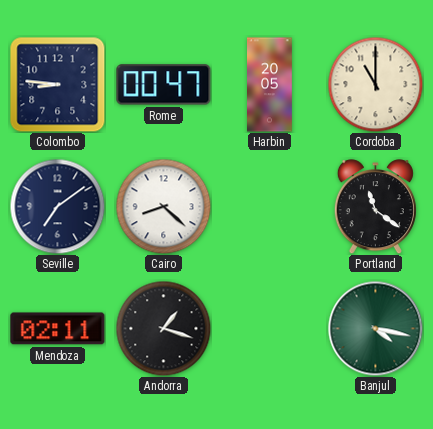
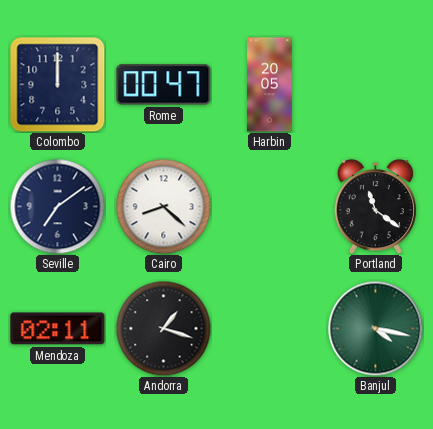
Colombo: 8:46 -> 12:00 (58, 85)
Cordoba: 11:00 -> none (375, 84)
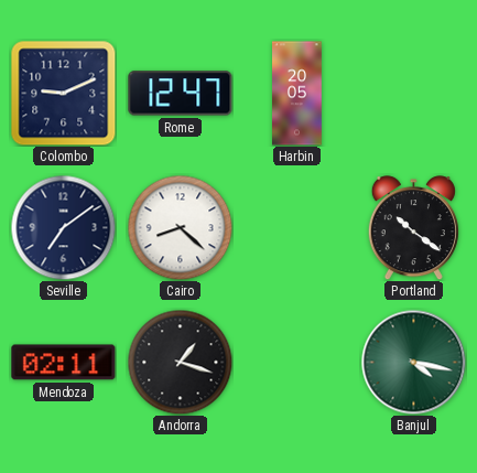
Colombo: 12:00 -> 9:11 (64, 94)
Rome: 00:47 -> 12:47 (181, 94)
Portland: 11:21 -> 10:21 (413, 228)
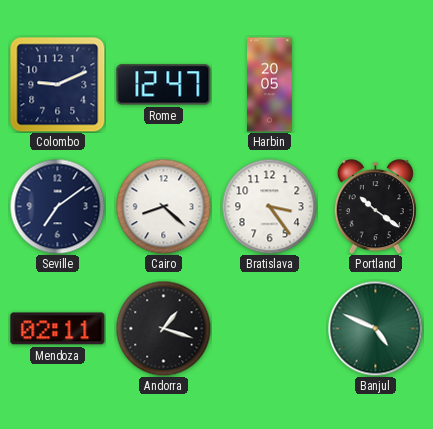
Bratislava: none -> 3:24 (269, 206)
Banjul: 4:17 -> 4:49 (375, 328)
